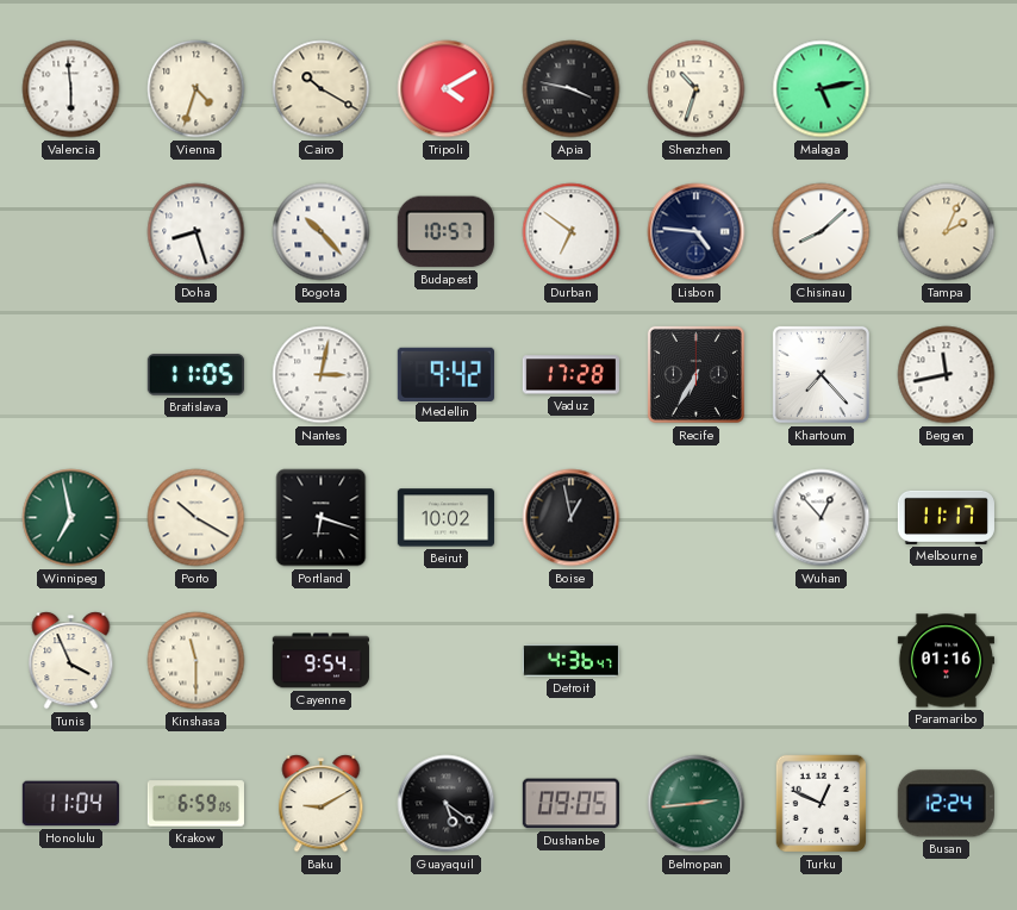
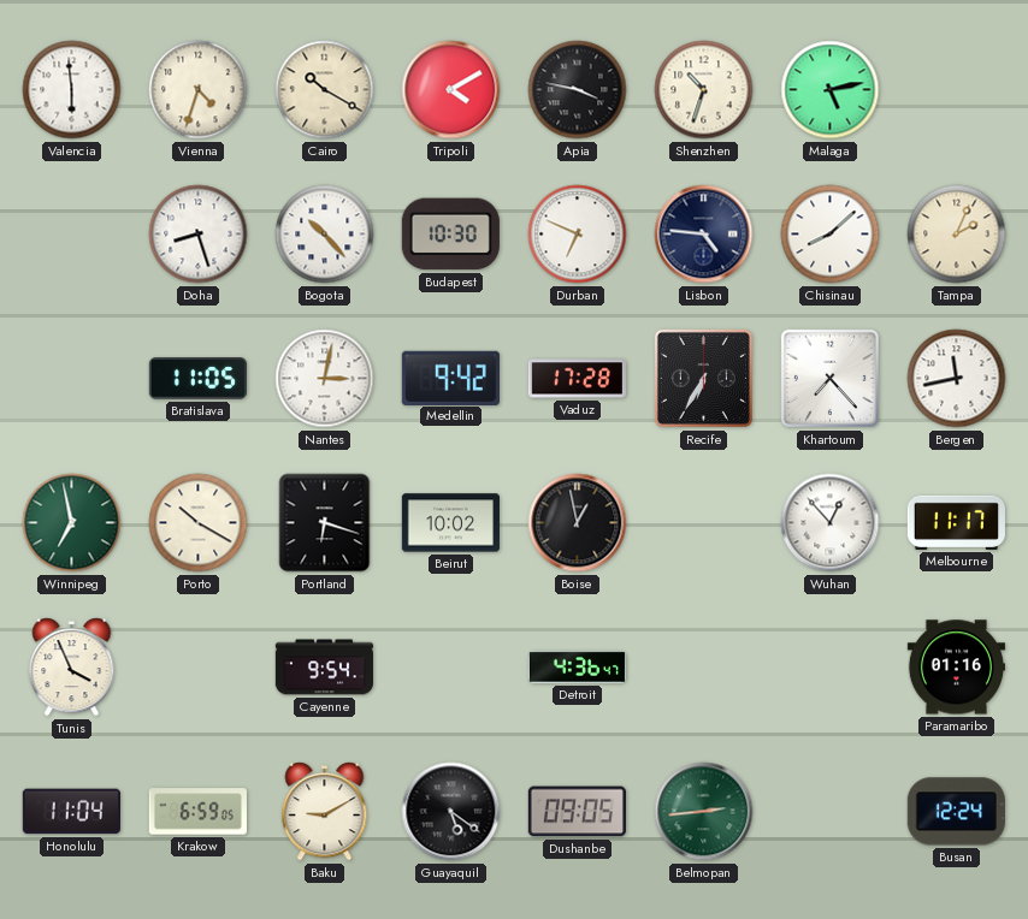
Budapest: 10:57 -> 10:30 (450, 235)
Durban: 6:51 -> 6:49 (578, 235)
Kinshasa: 11:30 -> none (196, 661)
Turku: 12:49 -> none (822, 804)
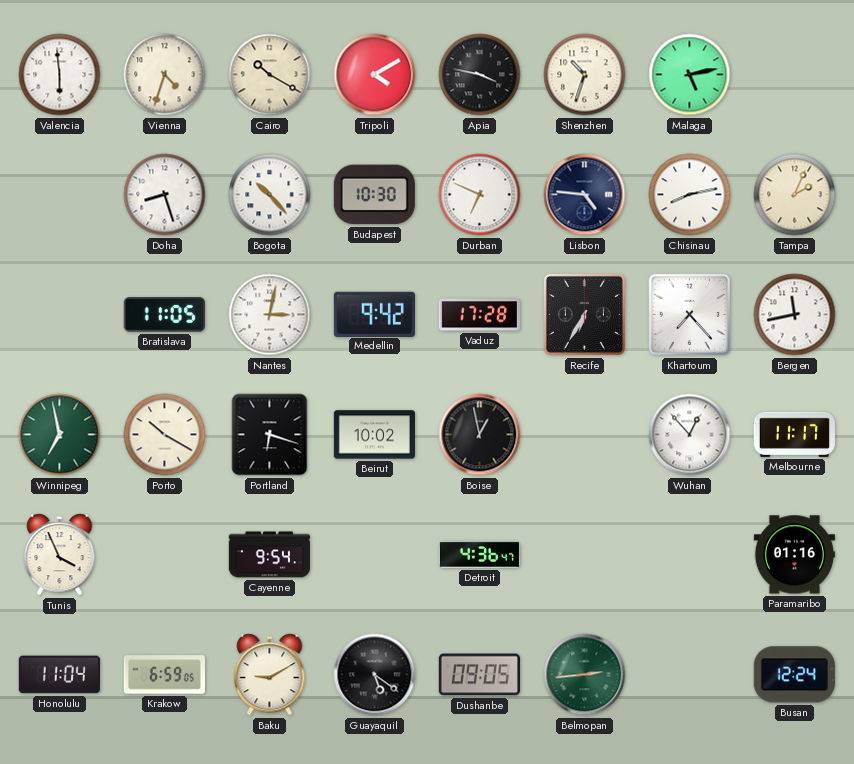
Chisinau: 8:08 -> 8:13 (690, 195)
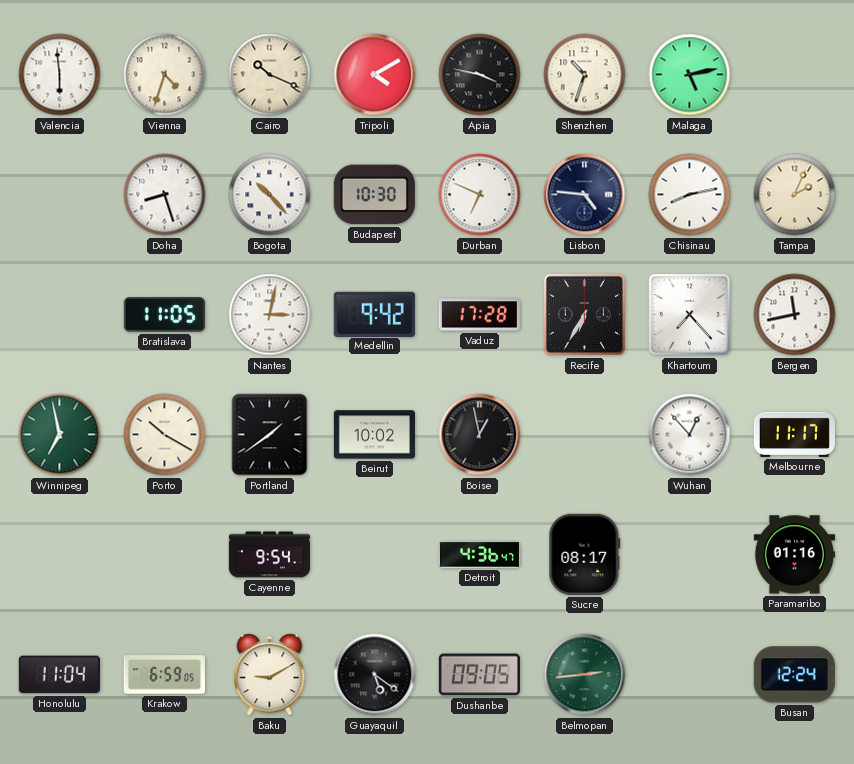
Cairo: 10:20 -> 10:19 (270, 75)
Portland: 6:18 -> 1:39 (270, 435)
Tunis: 3:56 -> none (60, 555)
Sucre: none -> 08:17 (585, 554)
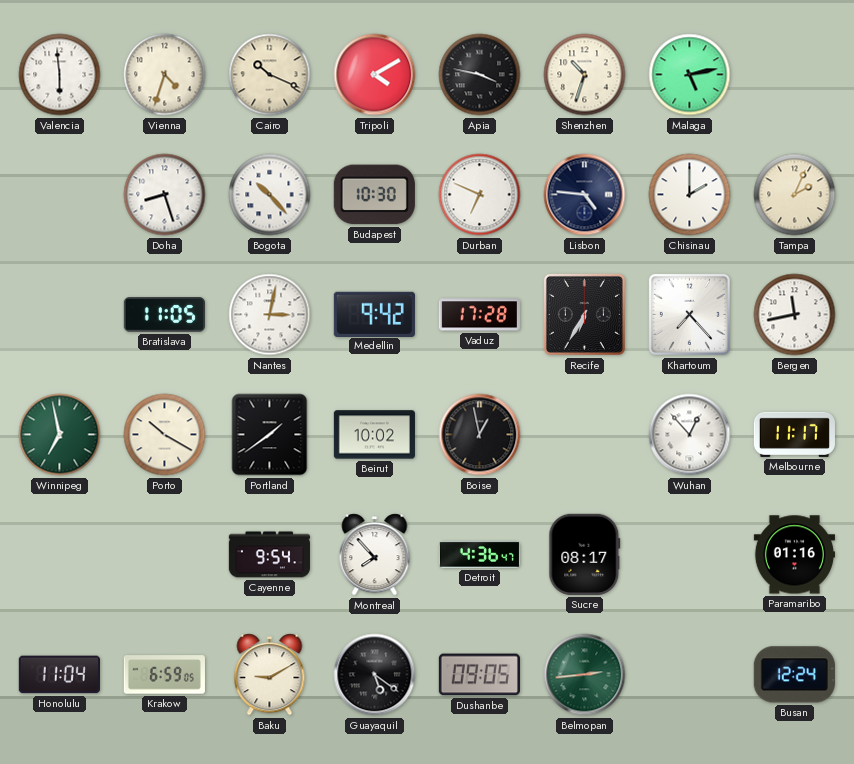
Chisinau: 8:13 -> 2:00 (690, 195)
Montreal: none -> 7:53 (375, 555)
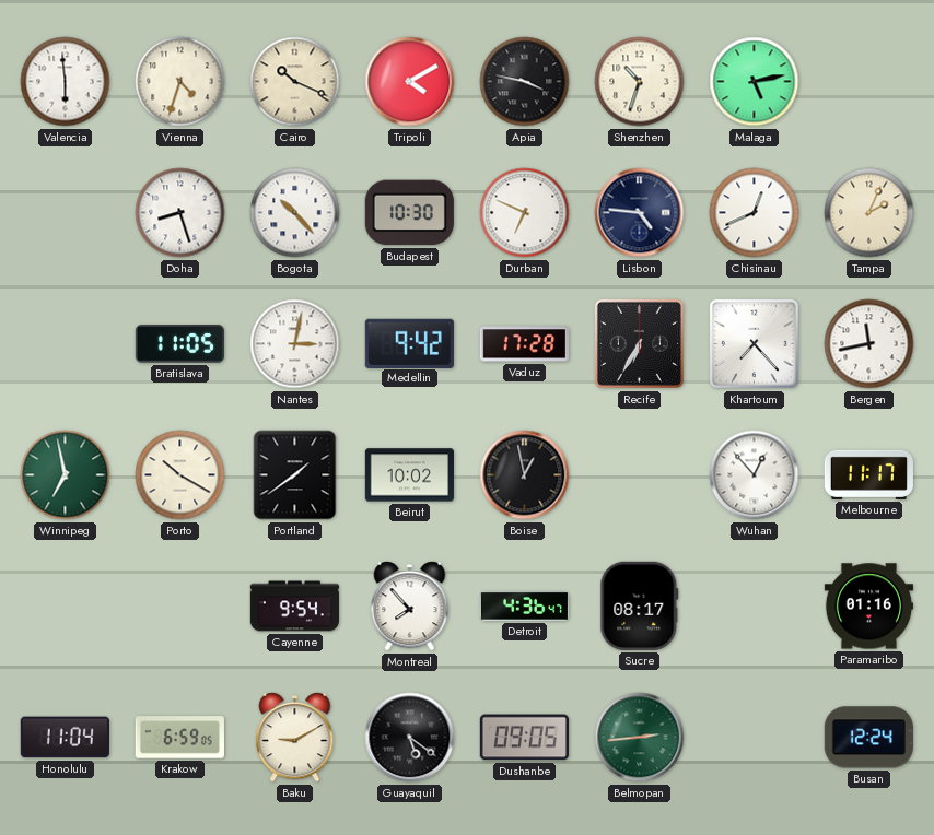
Chisinau: 2:00 -> 12:41 (755, 213)
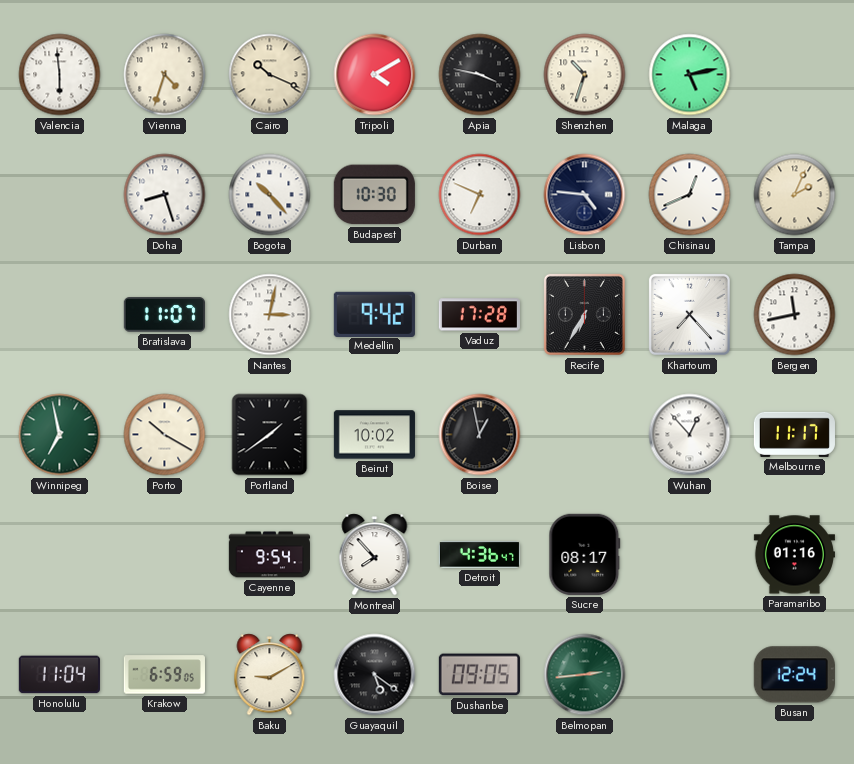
Bratislava: 11:05 -> 11:07 (164, 315)
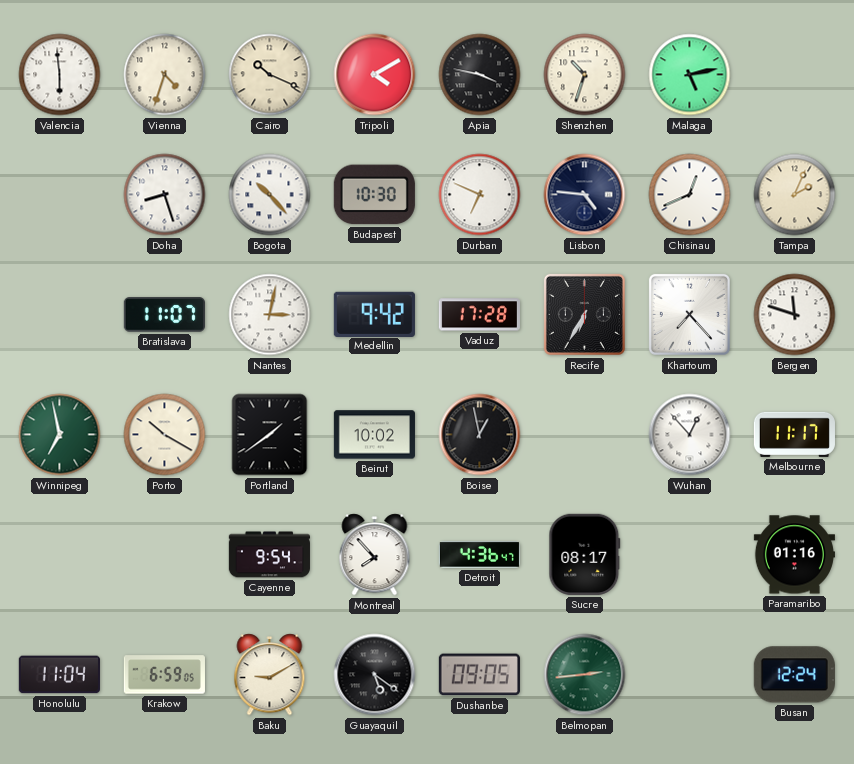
Bergen: 11:43 -> 11:48 (795, 315)
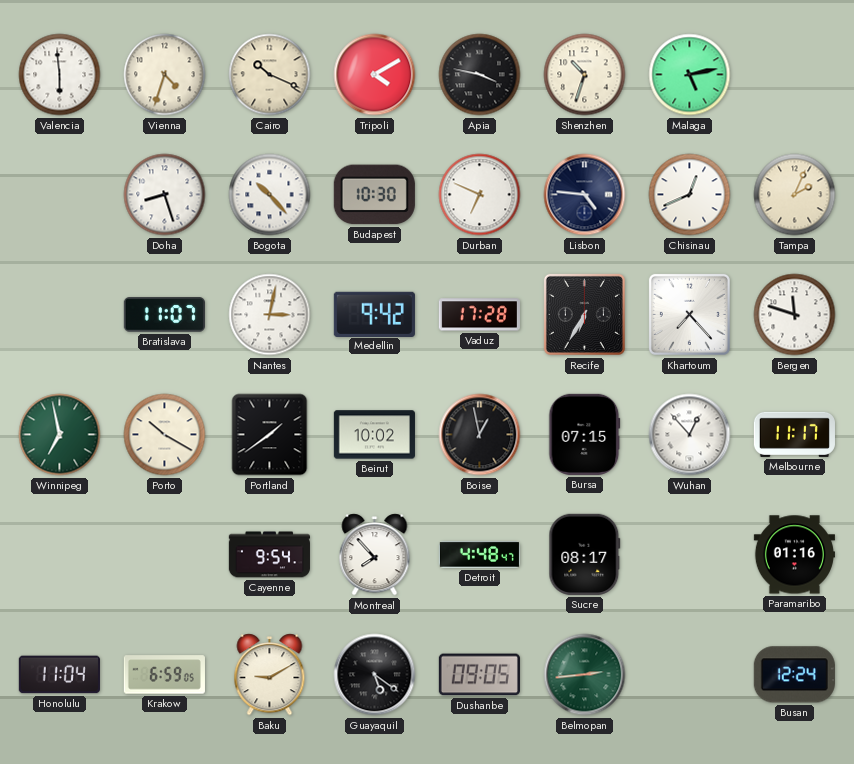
Bursa: none -> 07:15 (585, 434)
Detroit: 4:36 -> 4:48 (479, 555)
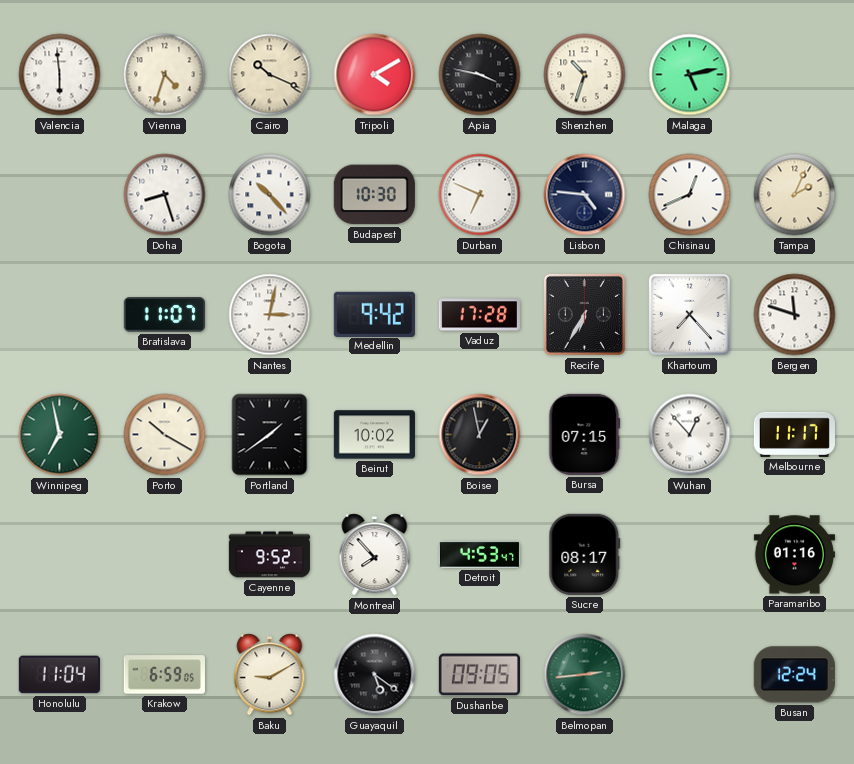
Cayenne: 9:54 -> 9:52 (269, 555)
Detroit: 4:48 -> 4:53 (479, 555)
